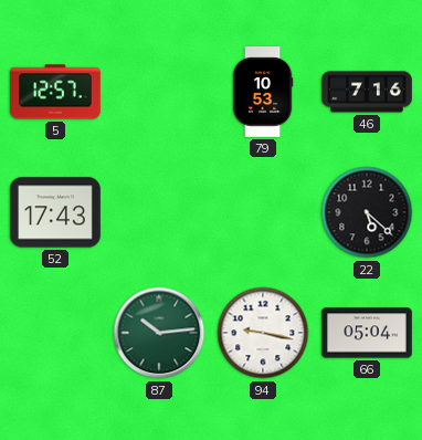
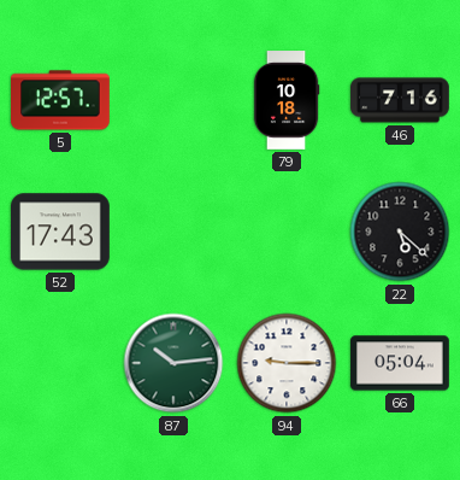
79: 10:53 -> 10:18 (287, 100)
94: 9:17 -> 9:15 (287, 363)
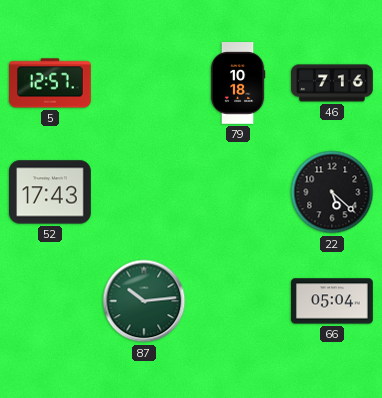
94: 9:15 -> none (287, 363)
